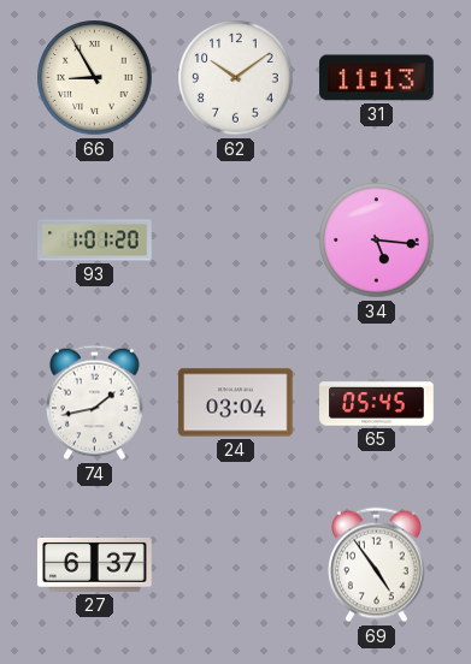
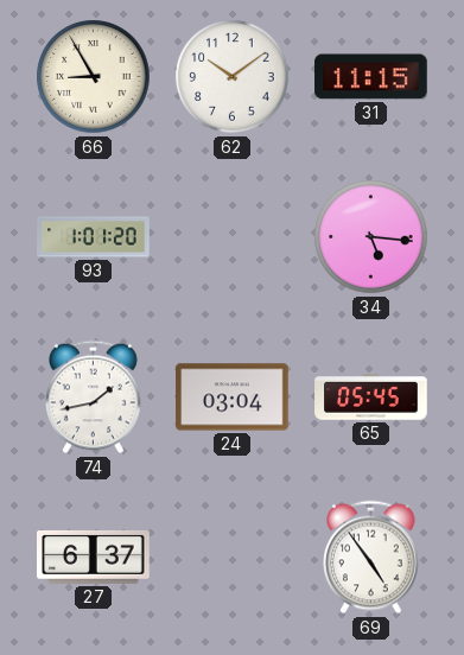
31: 11:13 -> 11:15 (371, 77)
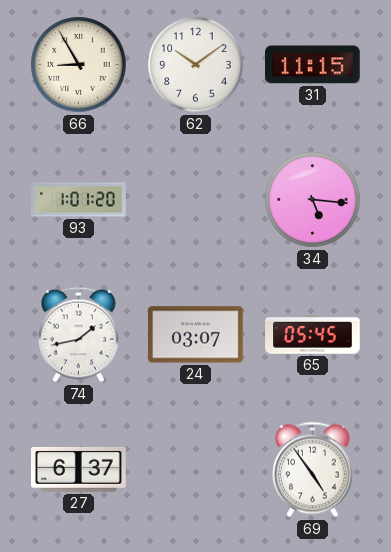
24: 03:04 -> 03:07 (196, 335)
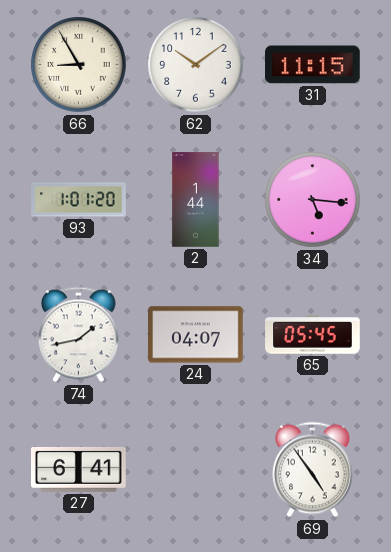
2: none -> 1:44 (196, 200)
24: 03:07 -> 04:07 (196, 335)
27: 6:37 -> 6:41 (79, 469)
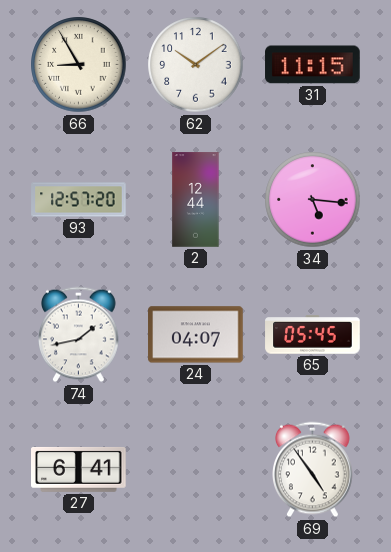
93: 1:01 -> 12:57 (79, 200)
2: 1:44 -> 12:44 (196, 200)
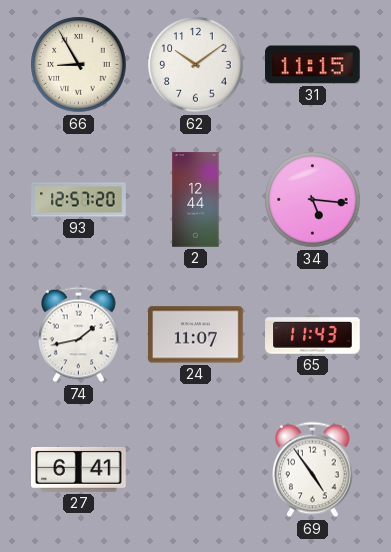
24: 04:07 -> 11:07 (196, 335)
65: 05:45 -> 11:43 (313, 335)
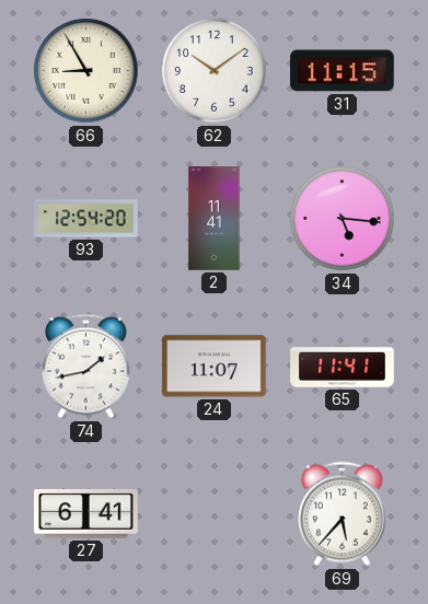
93: 12:57 -> 12:54 (86, 219)
2: 12:44 -> 11:41 (215, 219)
65: 11:43 -> 11:41 (343, 367)
69: 4:54 -> 5:37 (343, 514)
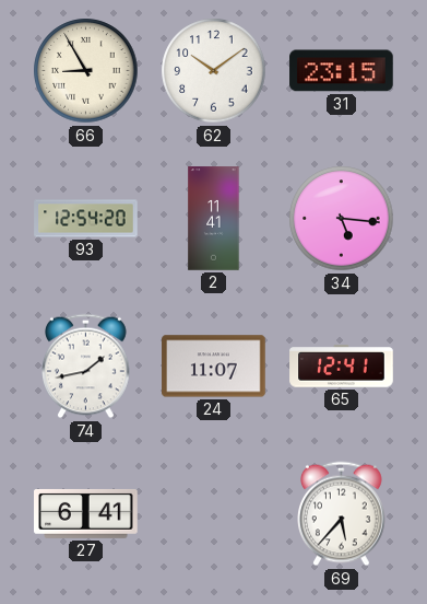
31: 11:15 -> 23:15 (342, 71)
65: 11:41 -> 12:41 (342, 367)
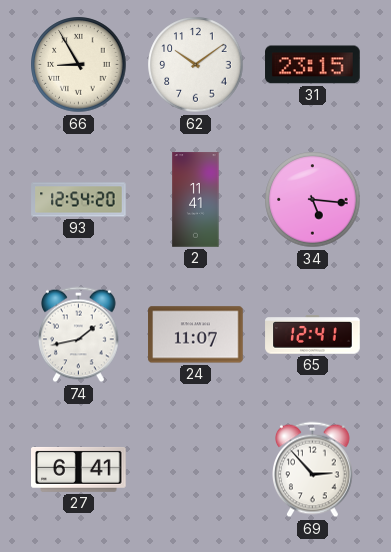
69: 5:37 -> 2:53 (313, 470)
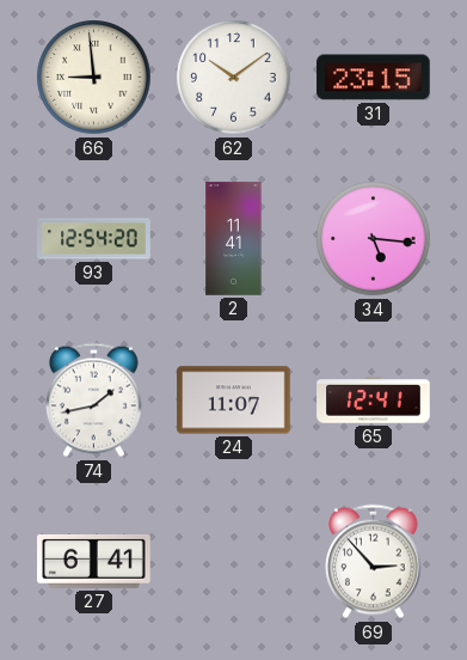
66: 8:55 -> 8:59 (94, 78)
